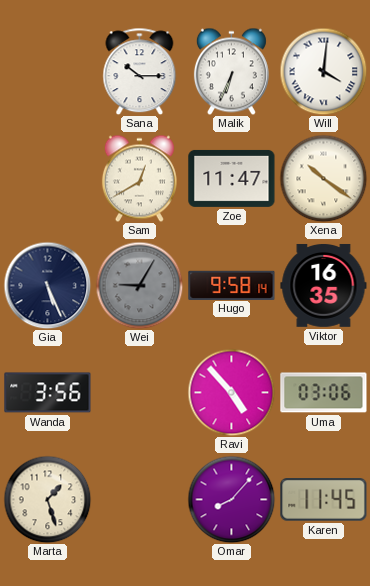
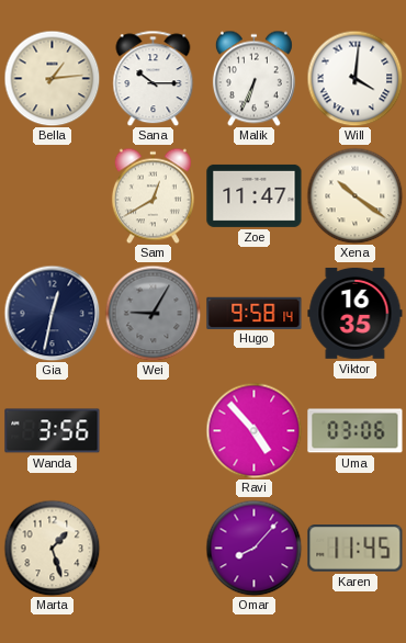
Bella: none -> 1:14 (52, 78)
Gia: 5:26 -> 12:32 (52, 313)
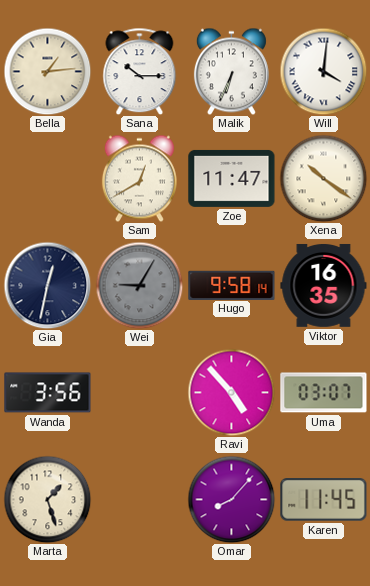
Uma: 03:06 -> 03:07 (324, 393)
